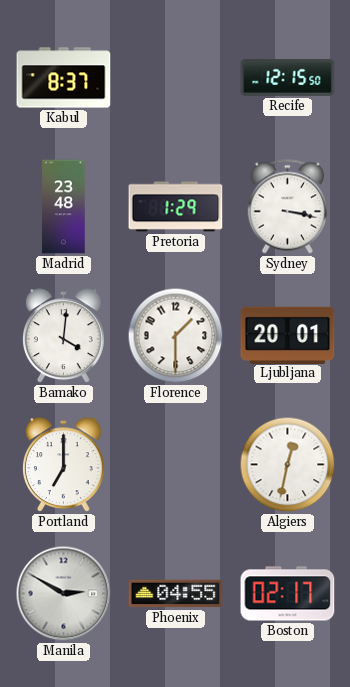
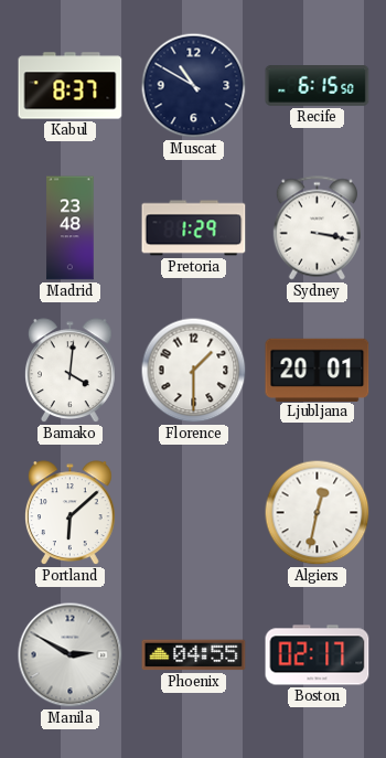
Muscat: none -> 10:50 (194, 86)
Recife: 12:15 -> 6:15 (318, 86)
Portland: 7:00 -> 6:08 (71, 513)
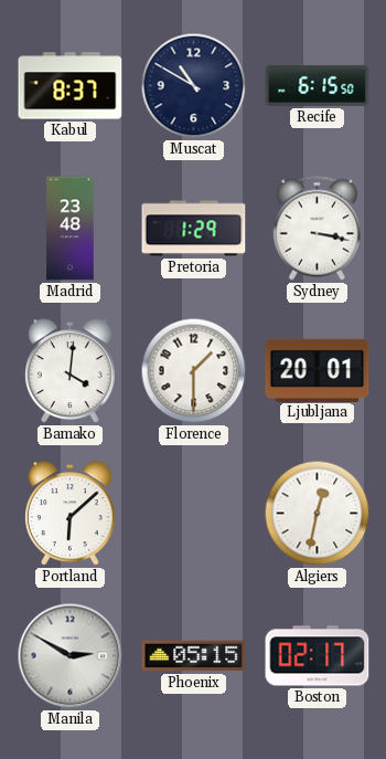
Phoenix: 04:55 -> 05:15 (194, 656)
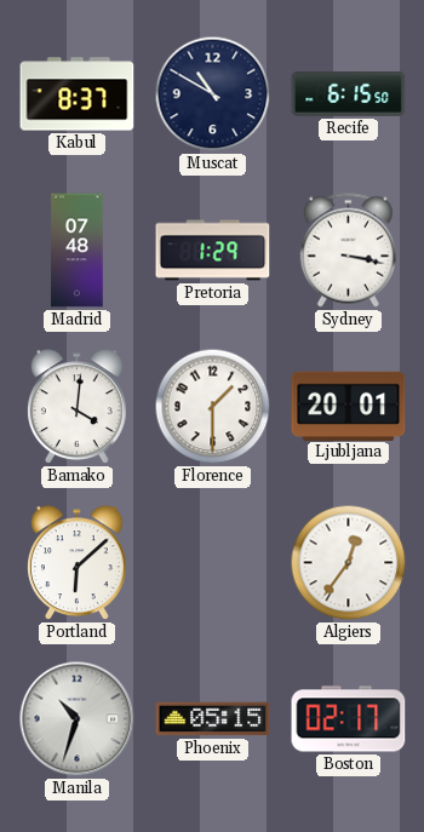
Madrid: 23:48 -> 07:48 (78, 251)
Algiers: 12:32 -> 12:36 (349, 563)
Manila: 2:50 -> 10:33 (78, 719)
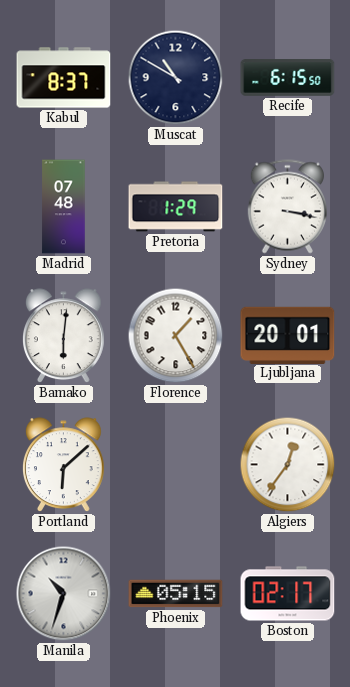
Bamako: 4:01 -> 6:01 (64, 336)
Florence: 1:30 -> 1:25 (176, 336)
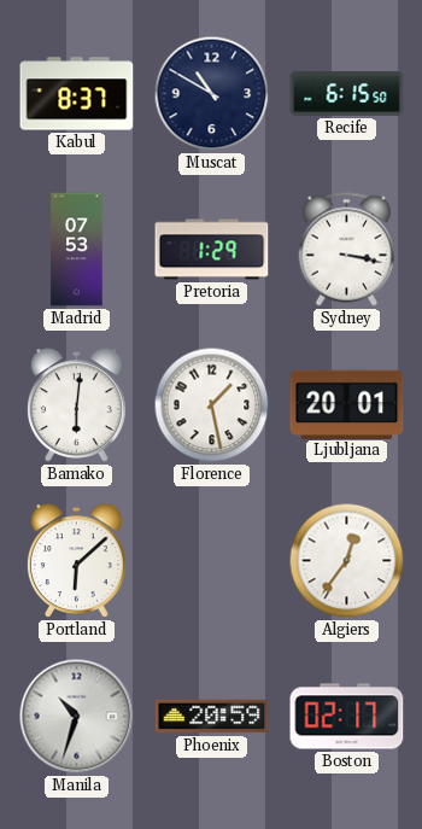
Madrid: 07:48 -> 07:53 (77, 250)
Florence: 1:25 -> 1:28 (212, 405)
Phoenix: 05:15 -> 20:59 (212, 717)
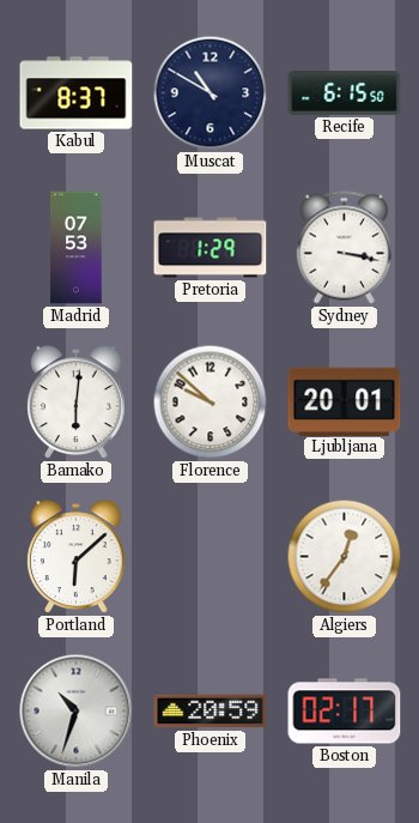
Florence: 1:28 -> 9:52 (211, 403)
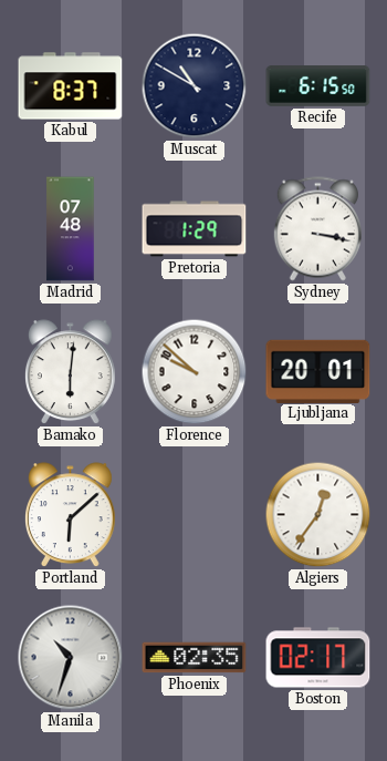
Madrid: 07:53 -> 07:48 (71, 229)
Phoenix: 20:59 -> 02:35 (195, 658)
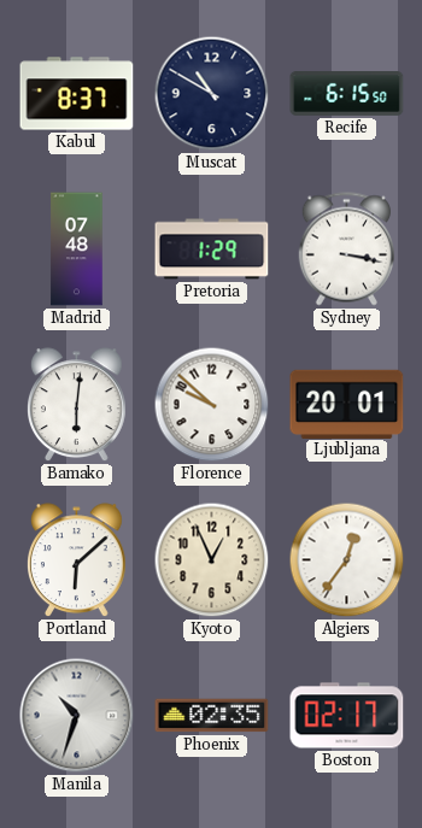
Kyoto: none -> 12:56 (212, 560)
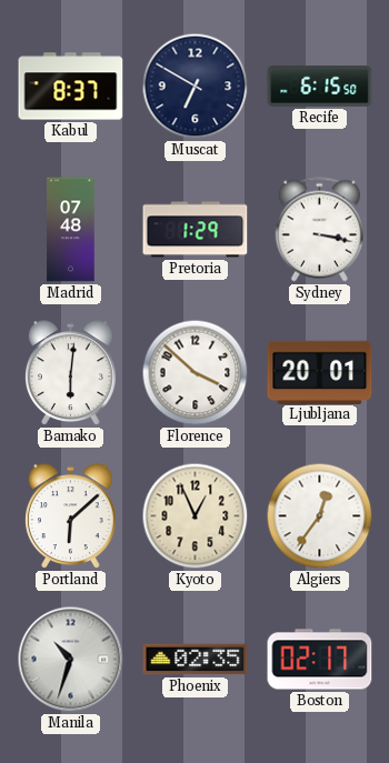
Muscat: 10:50 -> 6:50 (196, 87)
Florence: 9:52 -> 3:52 (196, 373)
